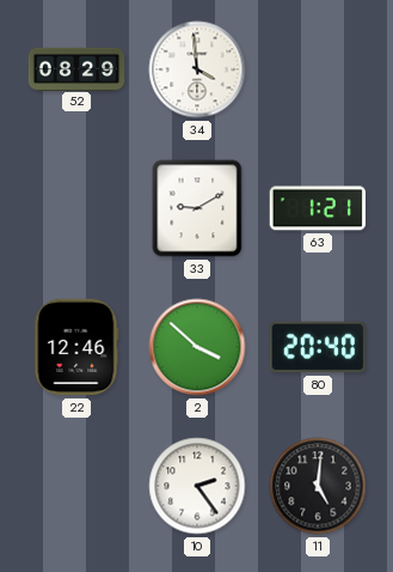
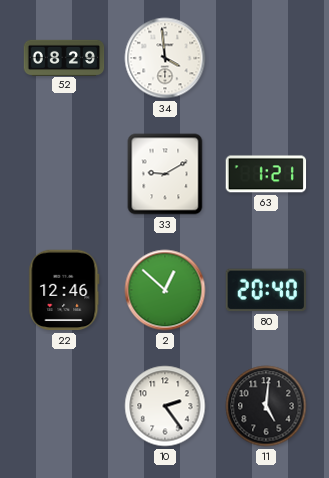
2: 3:52 -> 12:52 (165, 290)
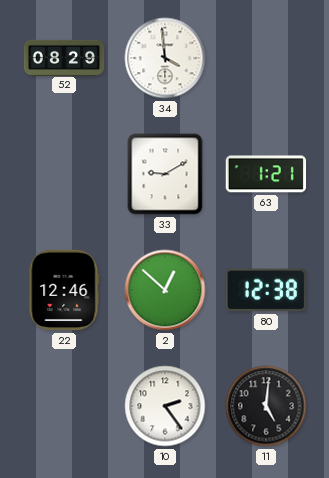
80: 20:40 -> 12:38 (266, 290)
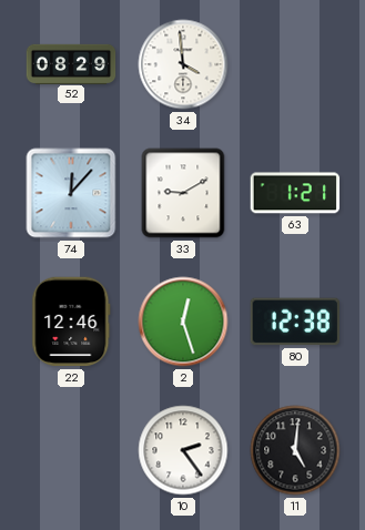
74: none -> 12:07 (71, 193)
2: 12:52 -> 12:27 (183, 322)
